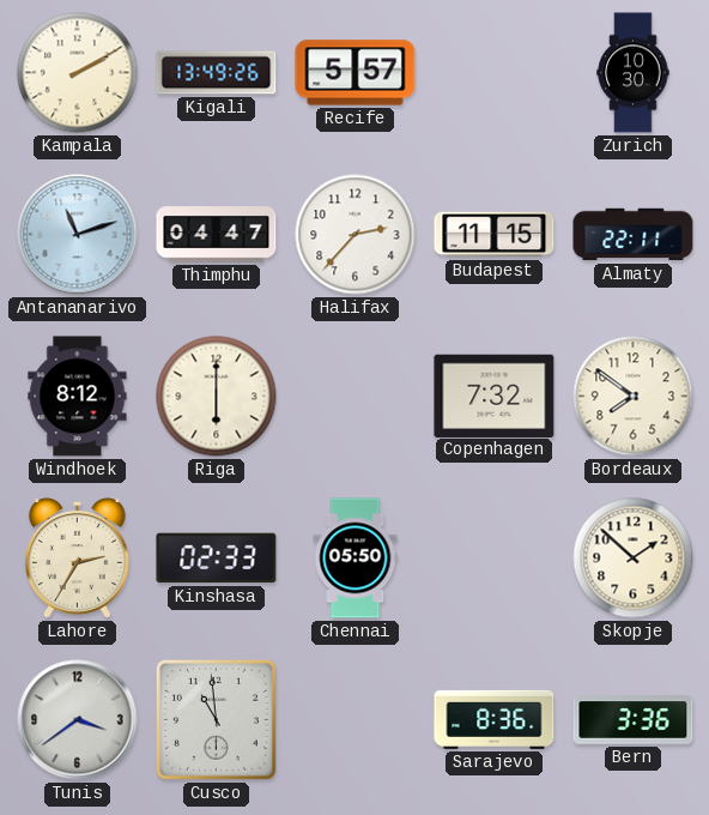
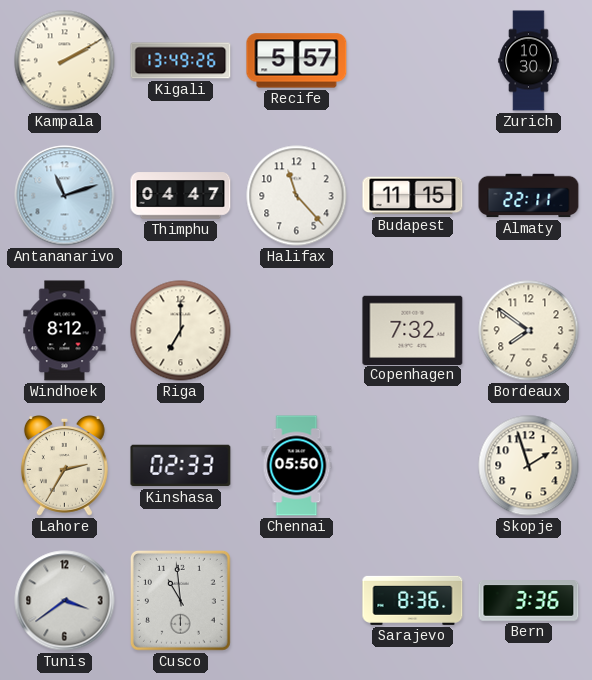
Halifax: 2:37 -> 11:23 (297, 196)
Riga: 6:00 -> 7:00 (181, 331)
Skopje: 1:52 -> 1:57 (529, 466)
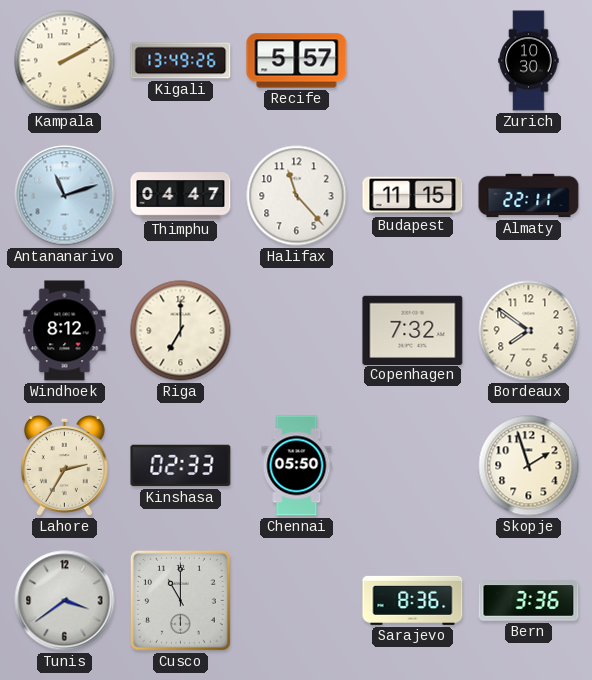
Cusco: 10:59 -> 11:00 (180, 600)
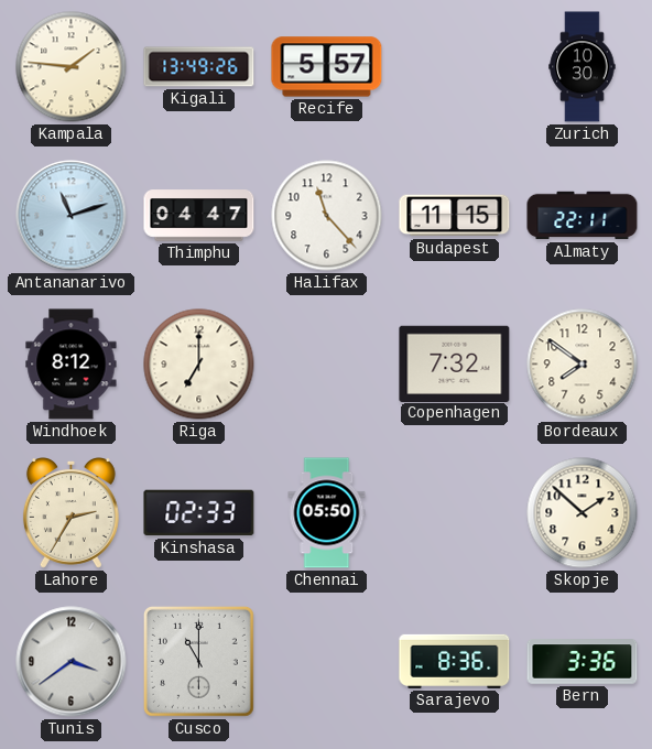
Kampala: 2:10 -> 1:46 (72, 67)
Skopje: 1:57 -> 1:52 (583, 513)
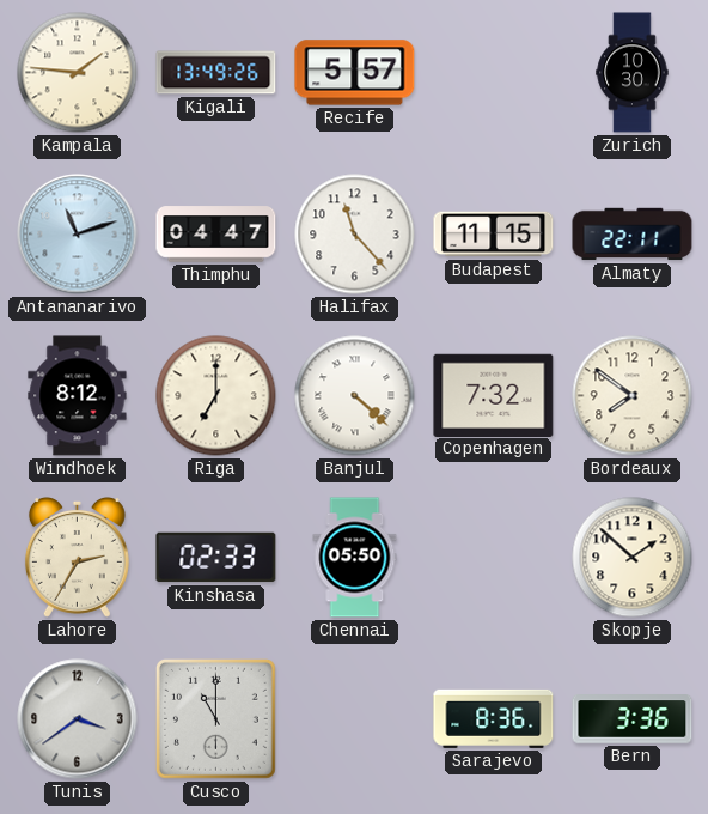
Banjul: none -> 4:22 (355, 396)
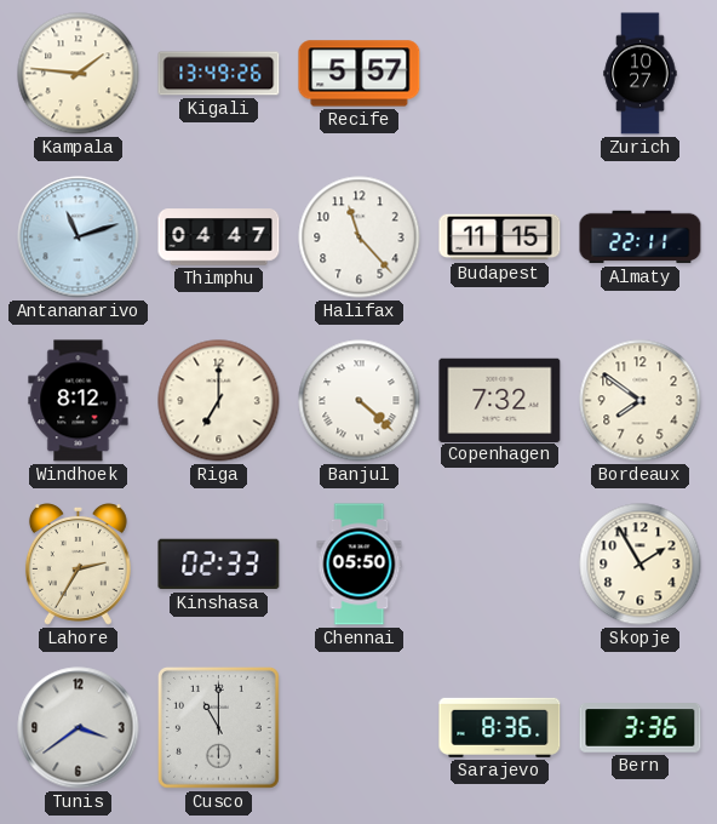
Zurich: 10:30 -> 10:27 (641, 74)
Skopje: 1:52 -> 1:55 (641, 565)
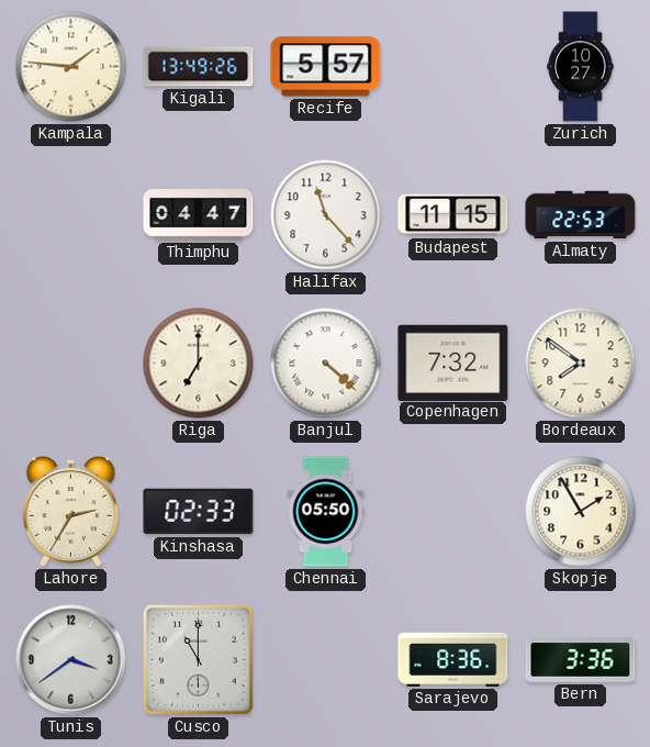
Antananarivo: 11:12 -> none (79, 238)
Almaty: 22:11 -> 22:53 (581, 215)
Windhoek: 8:12 -> none (79, 401)
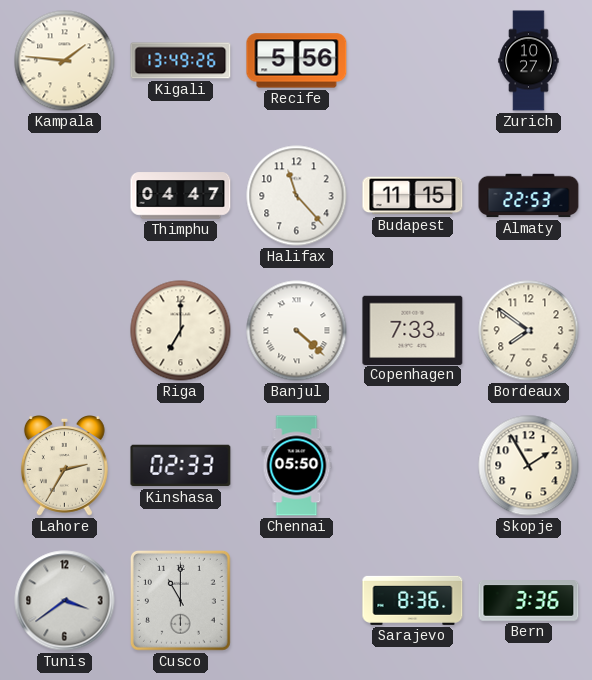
Recife: 5:57 -> 5:56 (297, 61)
Copenhagen: 7:32 -> 7:33 (413, 330)
